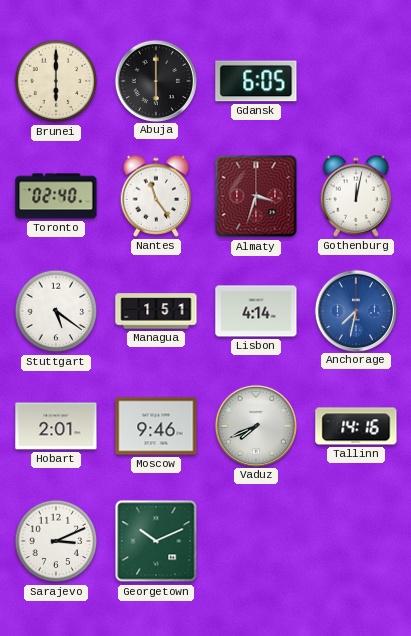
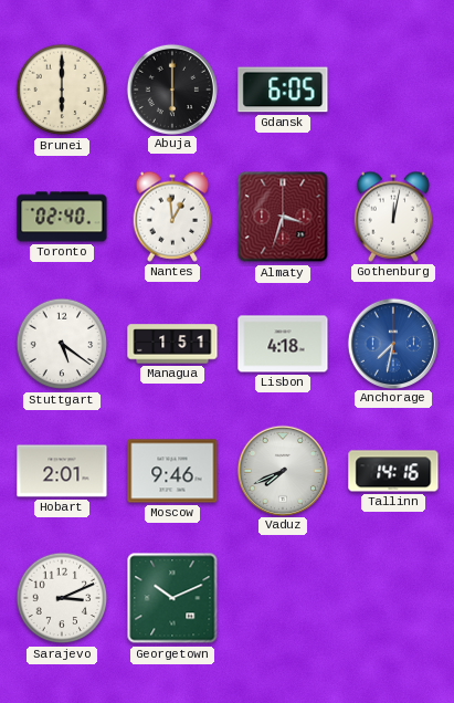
Nantes: 11:24 -> 12:59 (172, 217)
Lisbon: 4:14 -> 4:18 (283, 344)
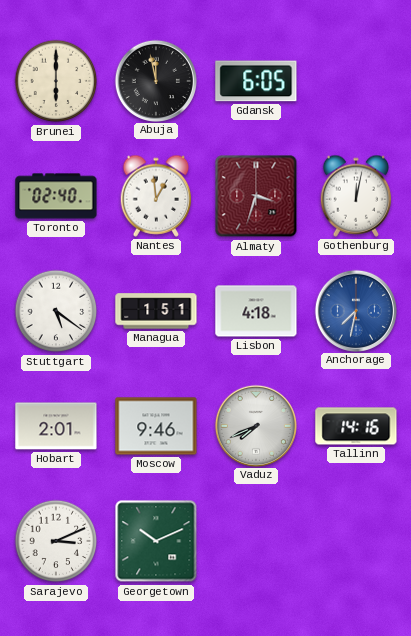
Abuja: 6:00 -> 11:58 (155, 80)
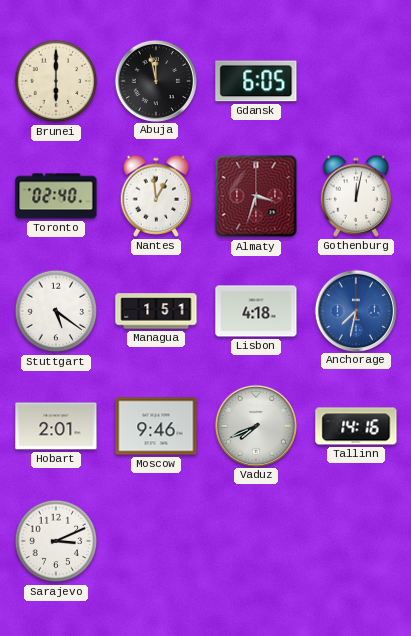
Georgetown: 10:11 -> none (156, 541)
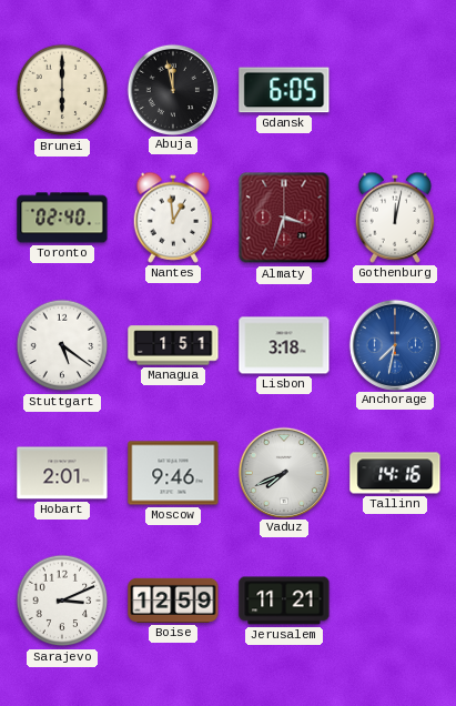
Lisbon: 4:18 -> 3:18 (284, 345)
Boise: none -> 12:59 (173, 601)
Jerusalem: none -> 11:21 (284, 601)
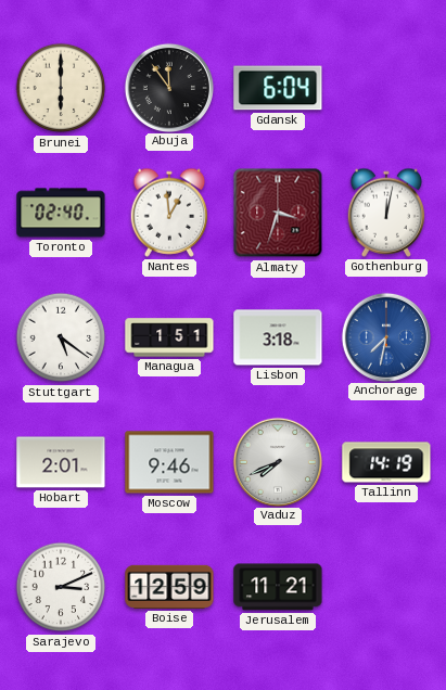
Abuja: 11:58 -> 11:54 (168, 87)
Gdansk: 6:05 -> 6:04 (278, 88)
Tallinn: 14:16 -> 14:19 (386, 462)
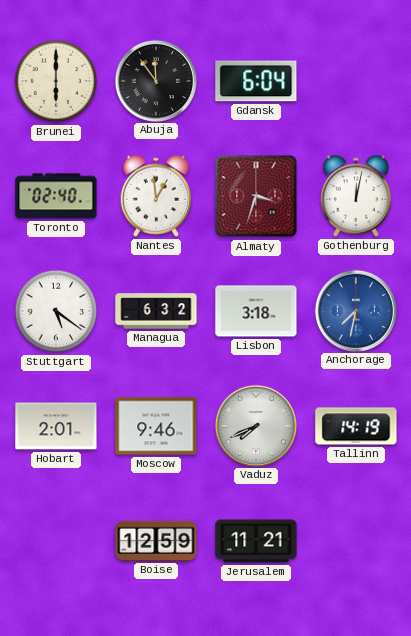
Managua: 1:51 -> 6:32 (156, 311)
Sarajevo: 3:11 -> none (61, 587)
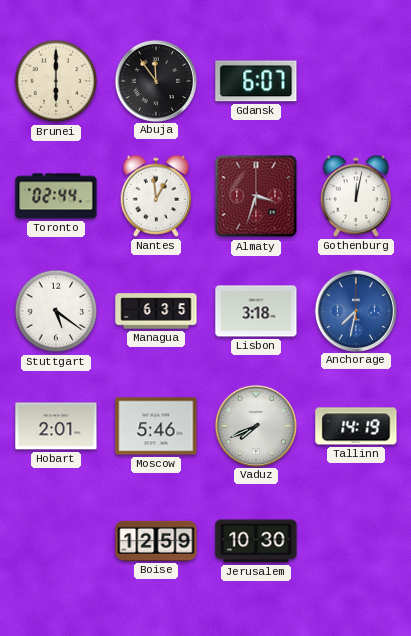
Gdansk: 6:04 -> 6:07 (256, 81)
Toronto: 02:40 -> 02:44 (56, 196)
Managua: 6:32 -> 6:35 (156, 311)
Moscow: 9:46 -> 5:46 (156, 426)
Jerusalem: 11:21 -> 10:30 (256, 541)
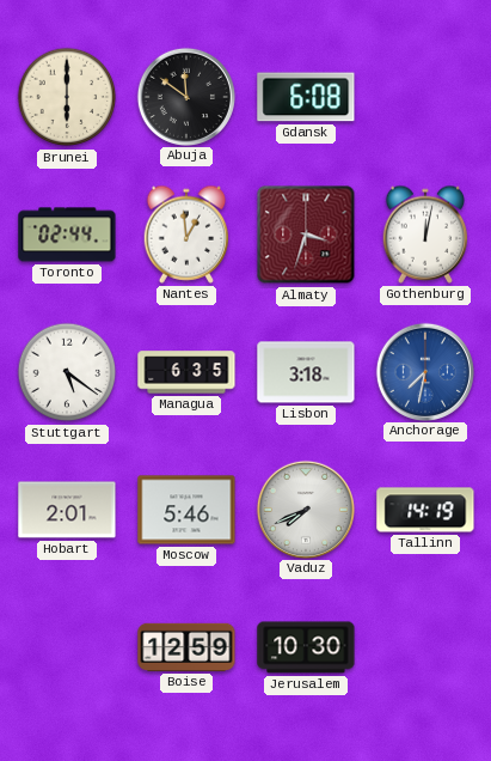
Abuja: 11:54 -> 11:51 (185, 96)
Gdansk: 6:07 -> 6:08 (306, 97)
